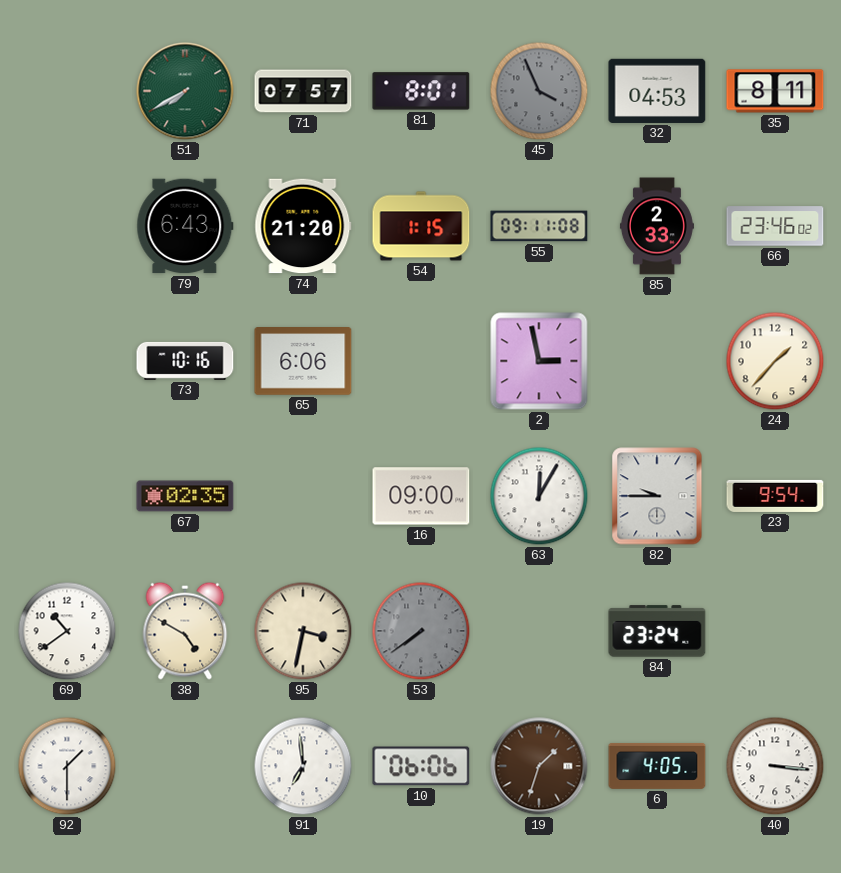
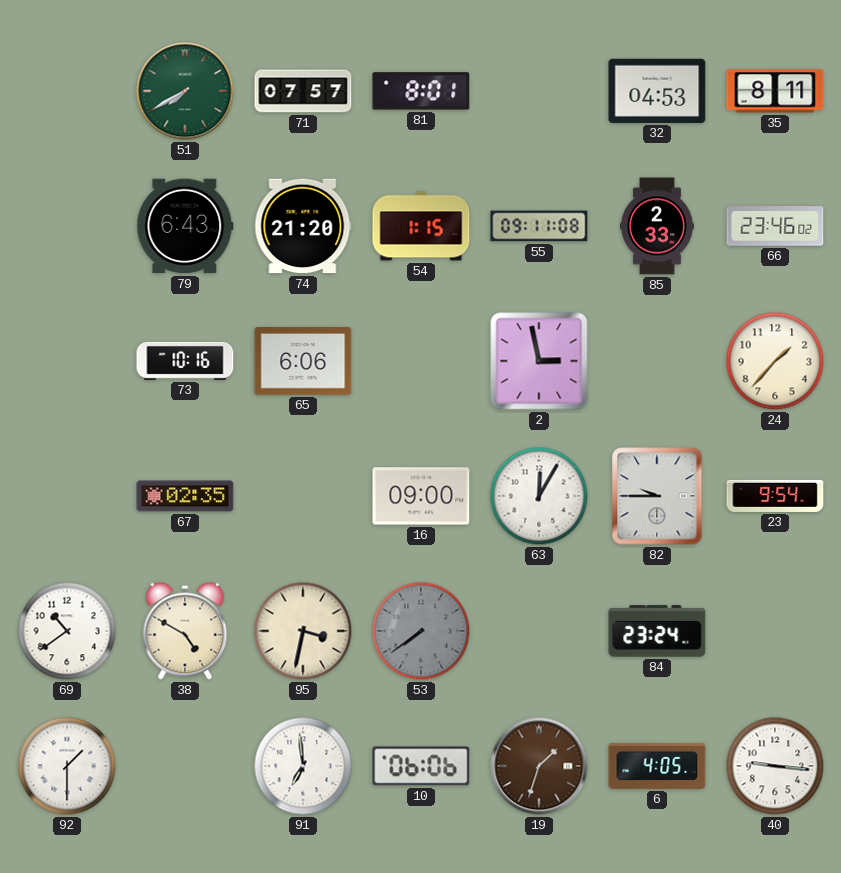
45: 3:56 -> none (539, 91)
40: 3:16 -> 9:16 (775, 766)
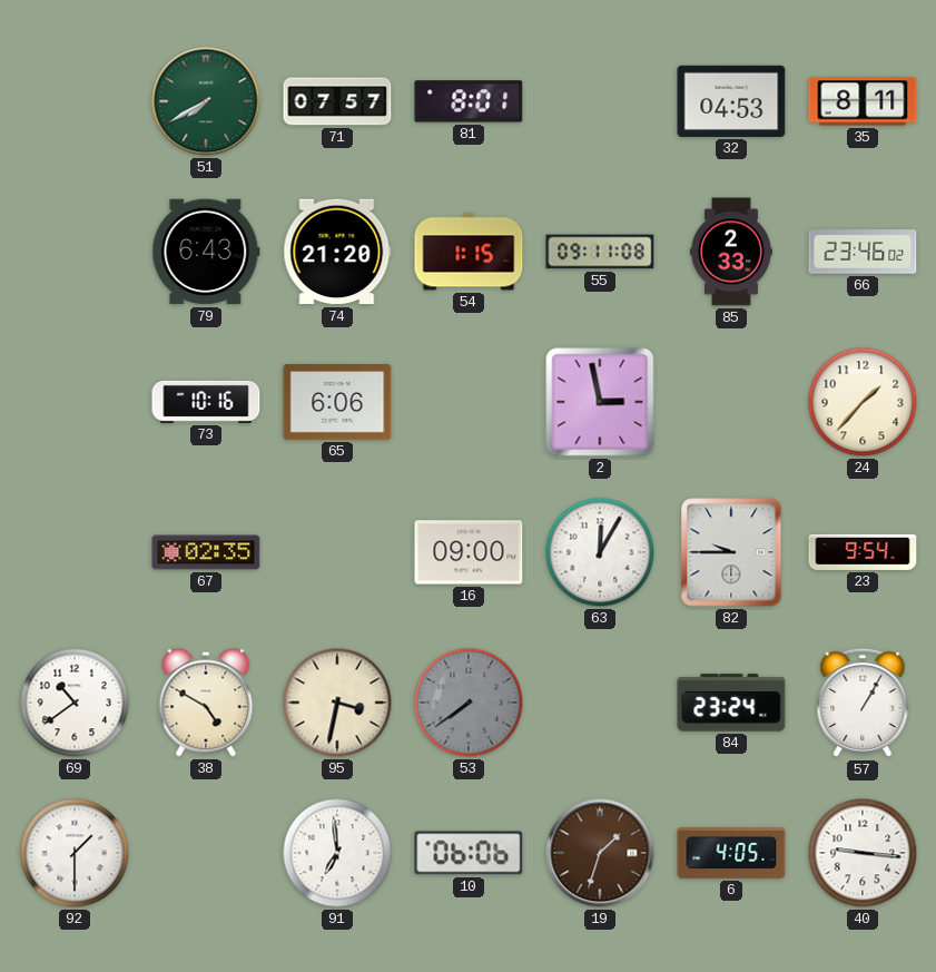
57: none -> 1:05 (863, 703)
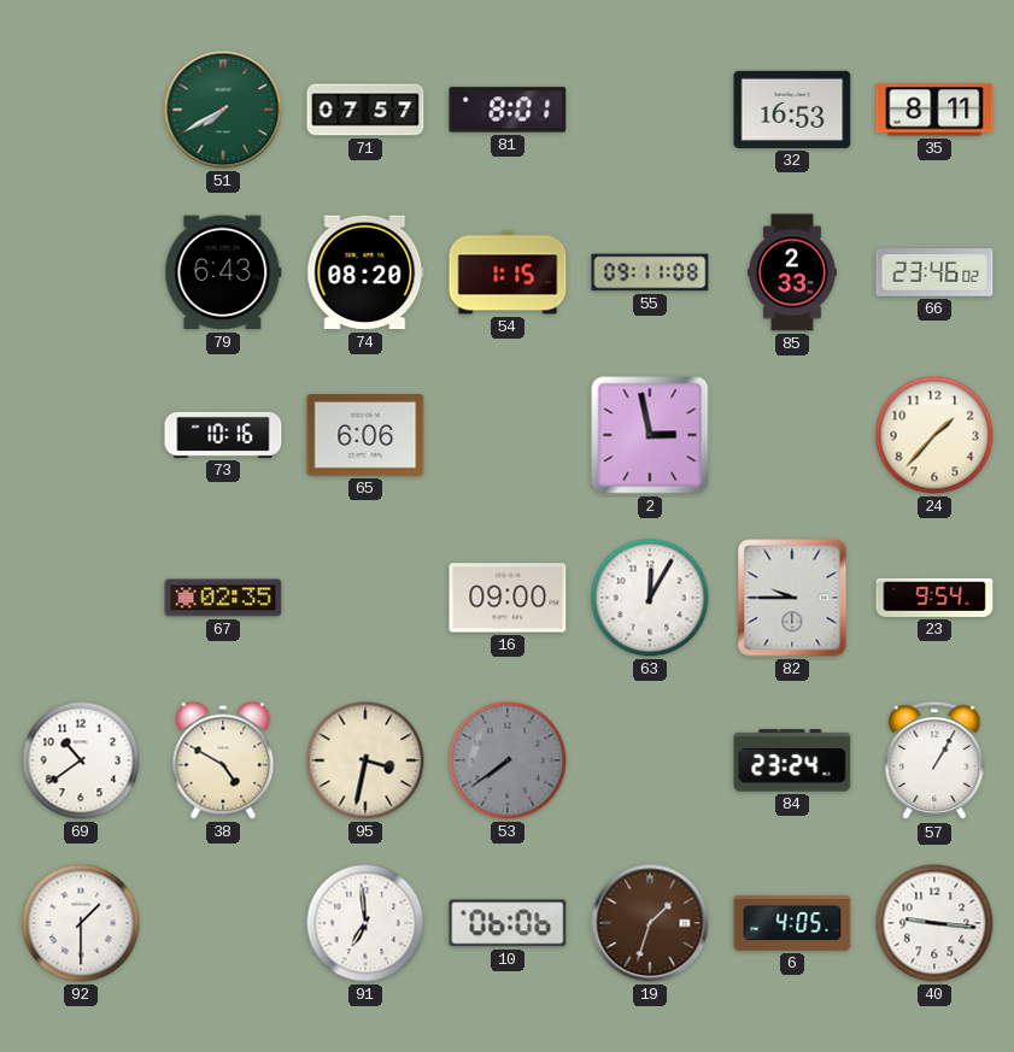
32: 04:53 -> 16:53 (792, 110)
74: 21:20 -> 08:20 (365, 272)
